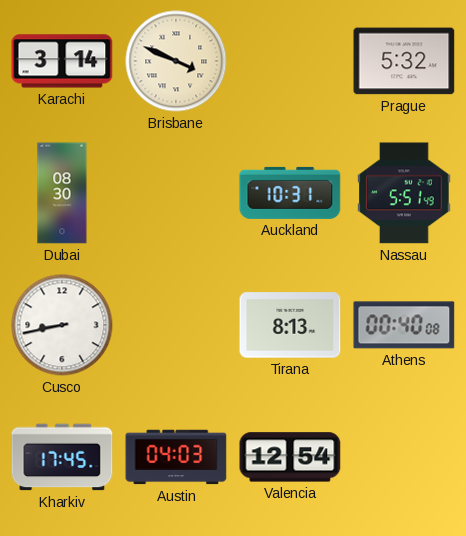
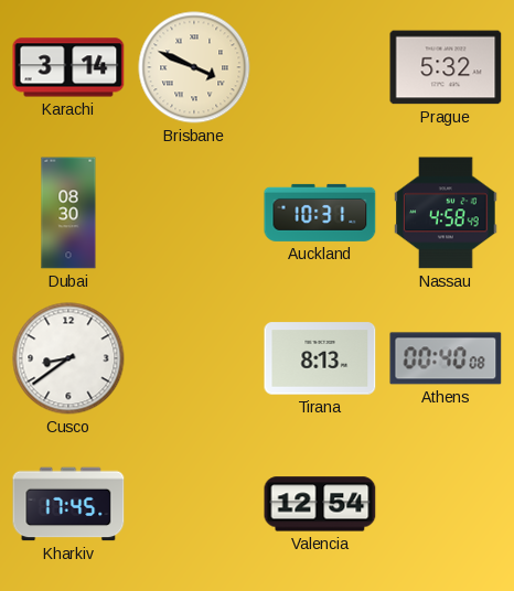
Nassau: 5:51 -> 4:58 (446, 213)
Cusco: 8:43 -> 8:39 (68, 358)
Austin: 04:03 -> none (176, 457)
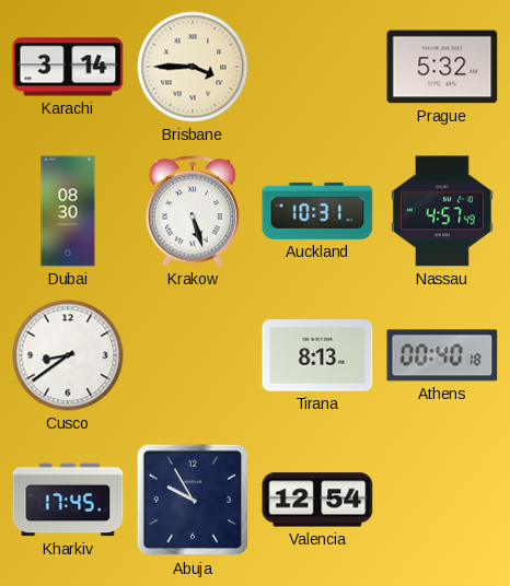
Brisbane: 3:49 -> 3:45 (193, 67)
Krakow: none -> 5:27 (193, 211)
Nassau: 4:58 -> 4:57 (442, 211)
Athens: 00:40:08 -> 00:40:18 (442, 355)
Abuja: none -> 9:55 (193, 500)
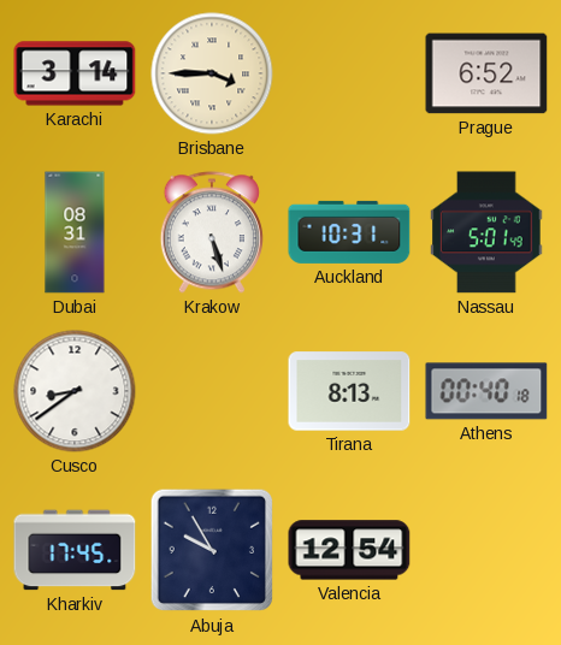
Prague: 5:32 -> 6:52 (486, 73)
Dubai: 08:30 -> 08:31 (75, 232)
Nassau: 4:57 -> 5:01 (486, 232)
